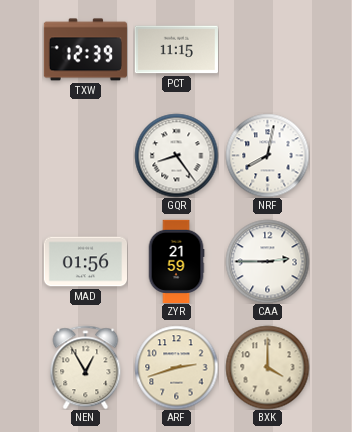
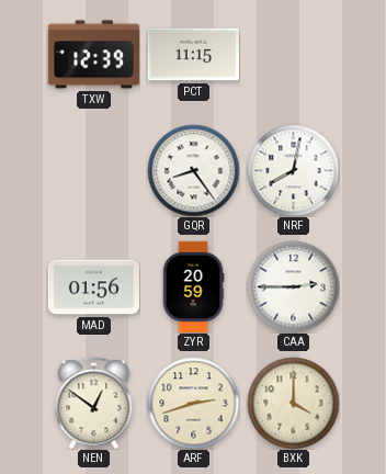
ZYR: 21:59 -> 20:59 (193, 286)
NEN: 12:55 -> 12:51 (94, 403)
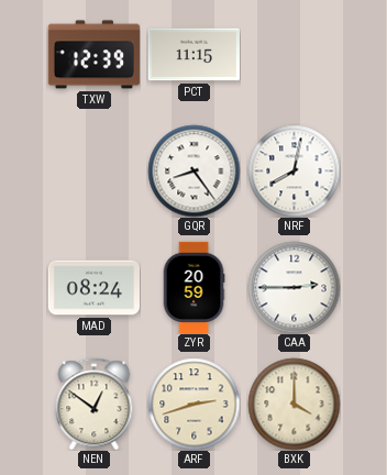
MAD: 01:56 -> 08:24 (93, 288)
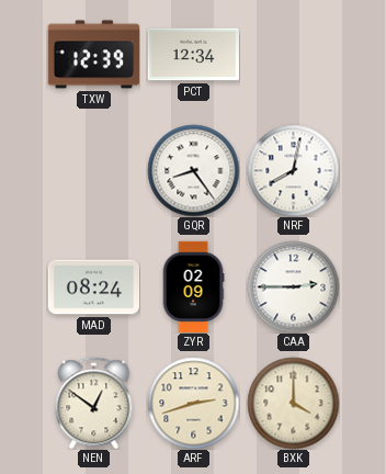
PCT: 11:15 -> 12:34 (193, 55)
ZYR: 20:59 -> 02:09 (193, 286)
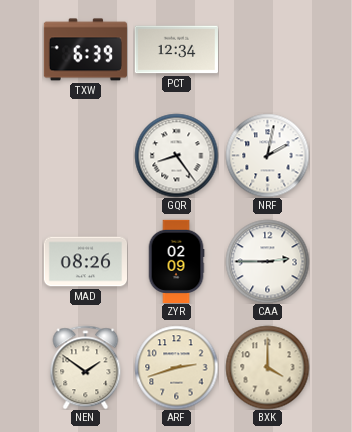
TXW: 12:39 -> 6:39 (85, 50)
NRF: 8:02 -> 2:02 (267, 155)
MAD: 08:24 -> 08:26 (85, 262)
NEN: 12:51 -> 1:51 (86, 367)
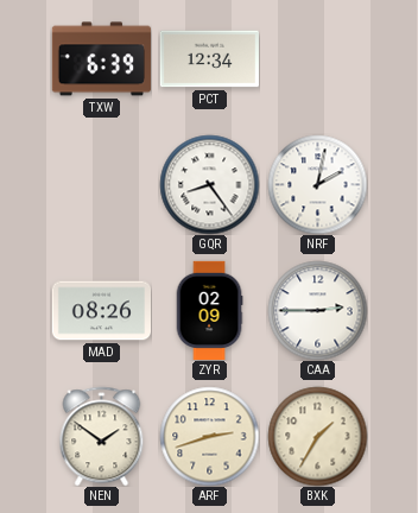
BXK: 4:00 -> 1:35 (317, 436)
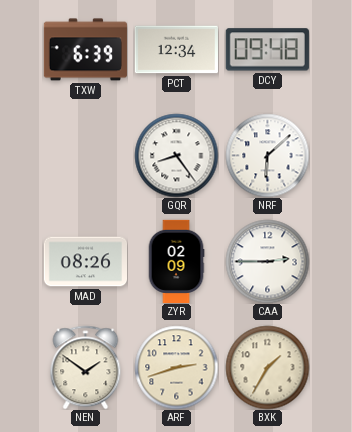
DCY: none -> 09:48 (267, 50)
NRF: 2:02 -> 6:08 (267, 155)
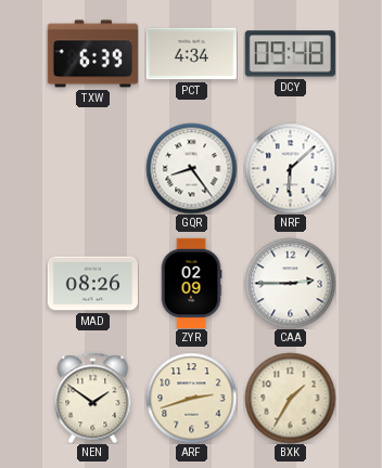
PCT: 12:34 -> 4:34 (191, 54)
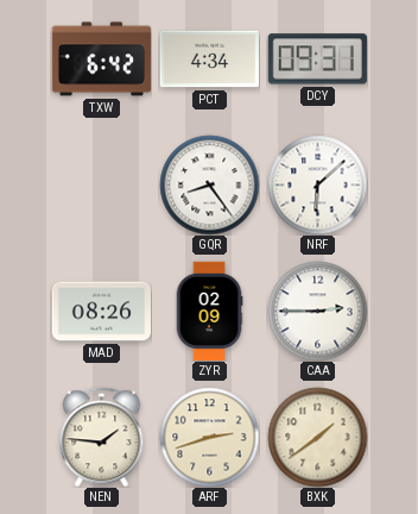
TXW: 6:39 -> 6:42 (101, 59)
DCY: 09:48 -> 09:31 (317, 59)
NEN: 1:51 -> 1:46 (102, 437)
BXK: 1:35 -> 1:39 (317, 437)
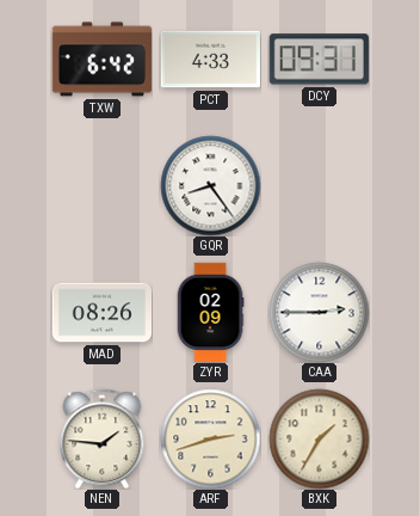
PCT: 4:34 -> 4:33 (210, 60)
NRF: 6:08 -> none (317, 184)
BXK: 1:39 -> 1:35 (319, 438)
